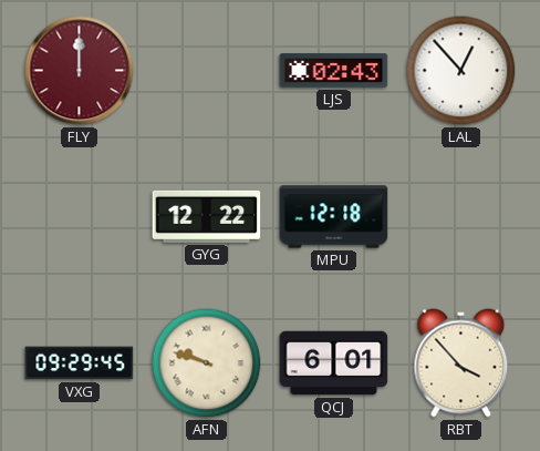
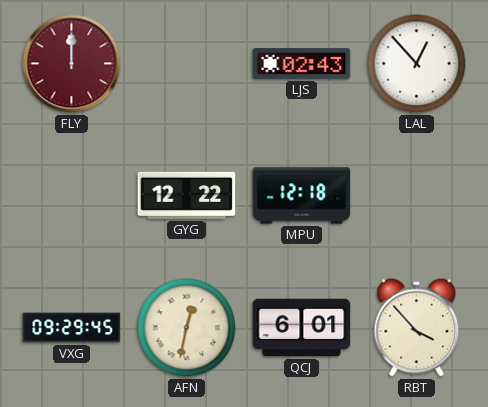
AFN: 9:48 -> 12:32 (187, 328)
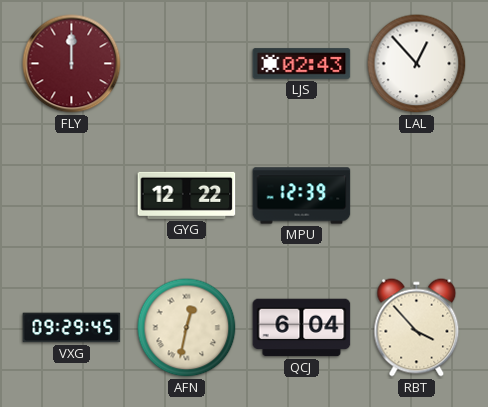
MPU: 12:18 -> 12:39 (302, 196)
QCJ: 6:01 -> 6:04 (302, 328)
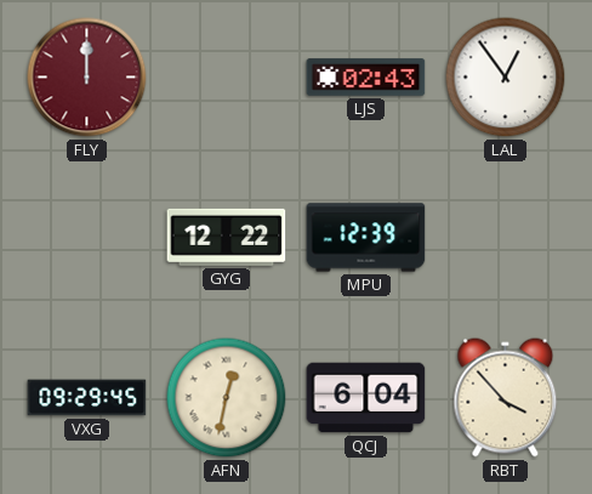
LAL: 12:53 -> 12:54 (506, 78)
